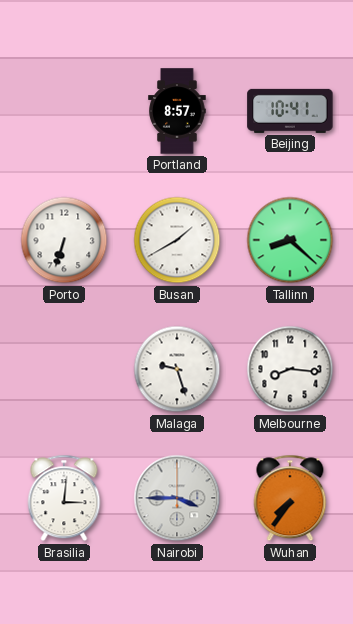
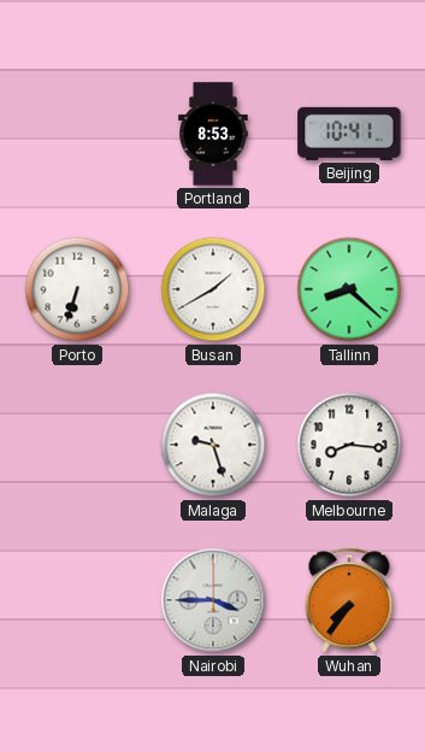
Portland: 8:57 -> 8:53 (213, 134)
Brasilia: 3:01 -> none (64, 498)
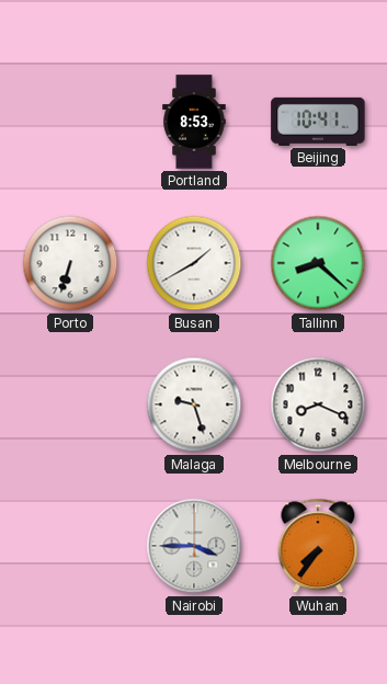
Melbourne: 8:16 -> 8:19 (318, 404)
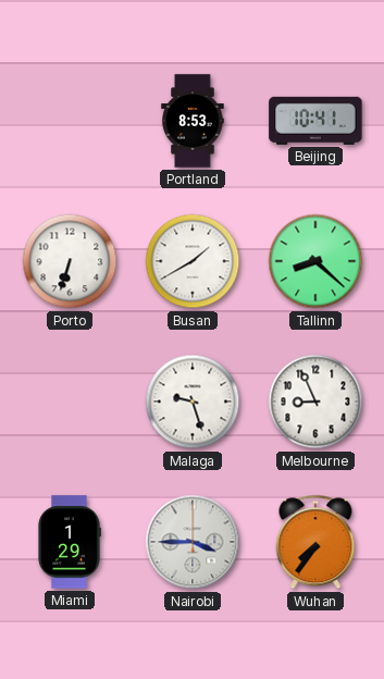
Melbourne: 8:19 -> 8:56 (315, 402)
Miami: none -> 1:29 (70, 542)
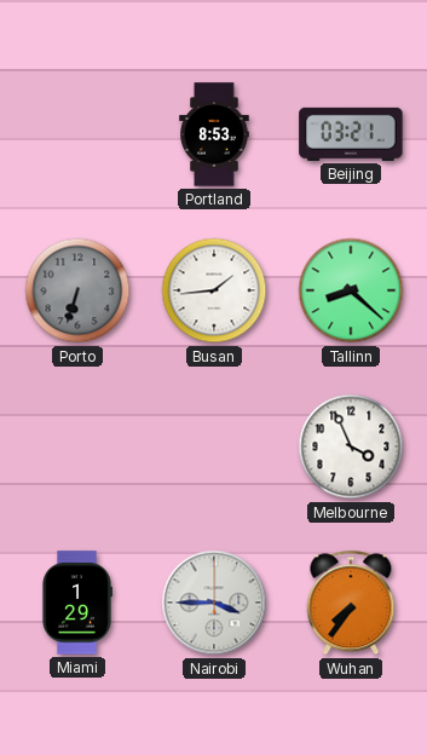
Beijing: 10:41 -> 03:21 (351, 134)
Porto dial: white -> grey (77, 290)
Busan: 1:40 -> 1:44 (214, 290)
Malaga: 9:27 -> none (193, 402)
Melbourne: 8:56 -> 3:56 (351, 446)
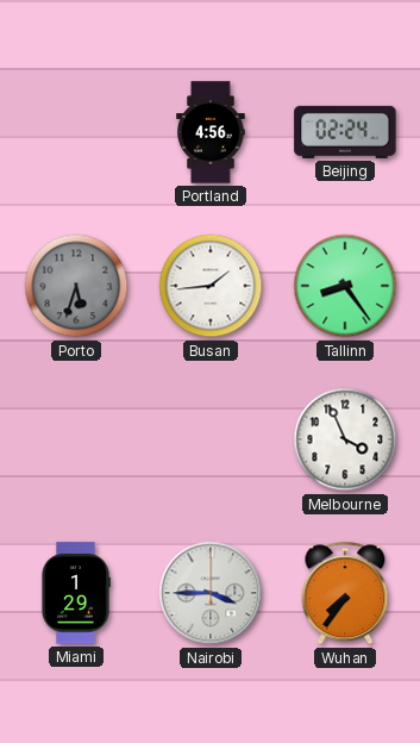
Portland: 8:53 -> 4:56 (211, 132)
Beijing: 03:21 -> 02:24 (345, 132)
Porto: 6:33 -> 5:33 (76, 286)
Tallinn: 8:22 -> 8:24 (345, 286)
